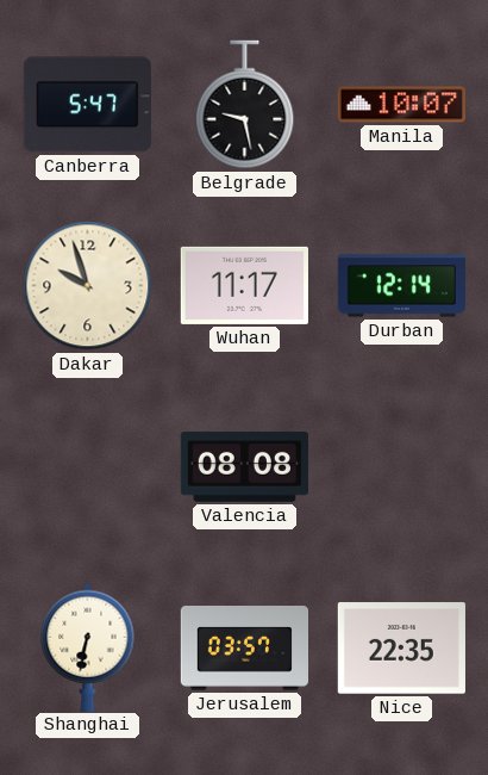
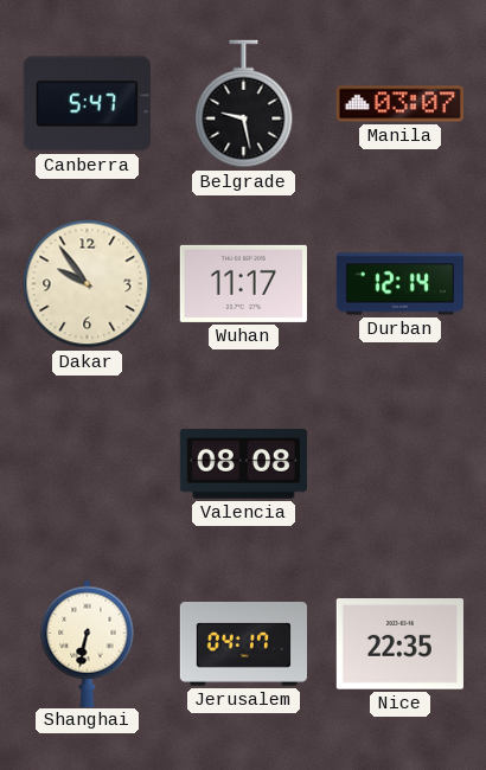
Manila: 10:07 -> 03:07 (399, 104)
Dakar: 9:57 -> 9:54 (88, 284)
Jerusalem: 03:57 -> 04:17 (243, 644)
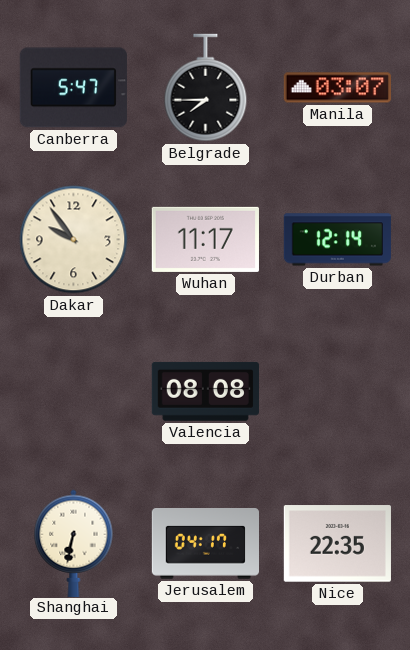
Belgrade: 9:28 -> 7:45 (206, 88)
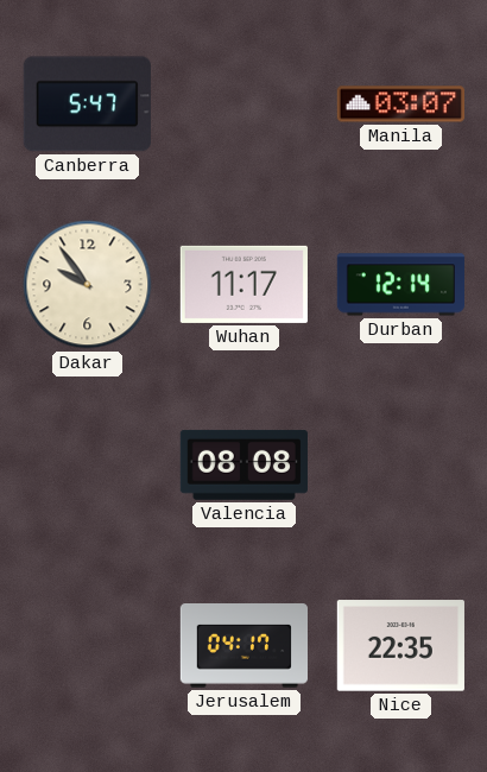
Belgrade: 7:45 -> none (206, 88)
Shanghai: 6:32 -> none (74, 543)
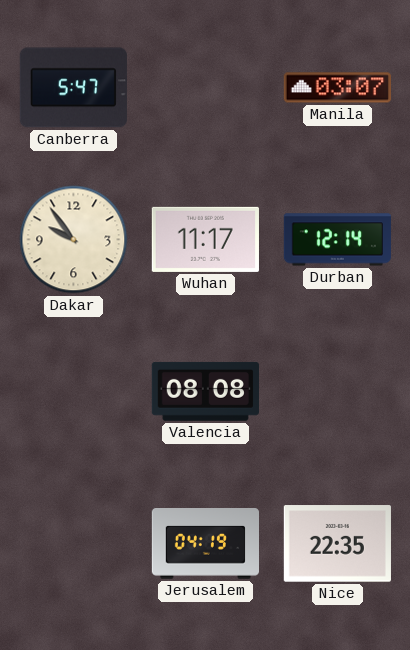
Jerusalem: 04:17 -> 04:19 (205, 544)
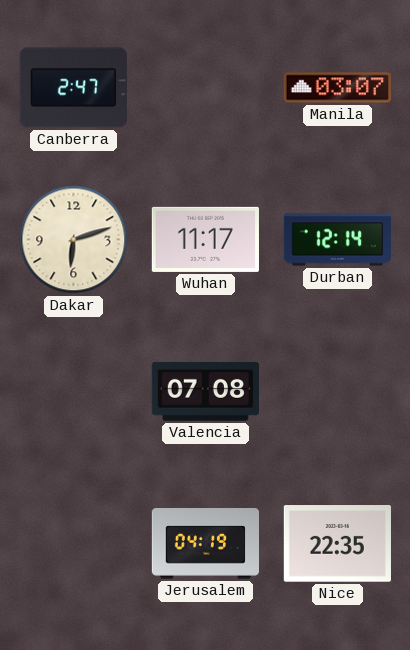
Canberra: 5:47 -> 2:47 (73, 88)
Dakar: 9:54 -> 6:12 (74, 240)
Valencia: 08:08 -> 07:08 (205, 391)
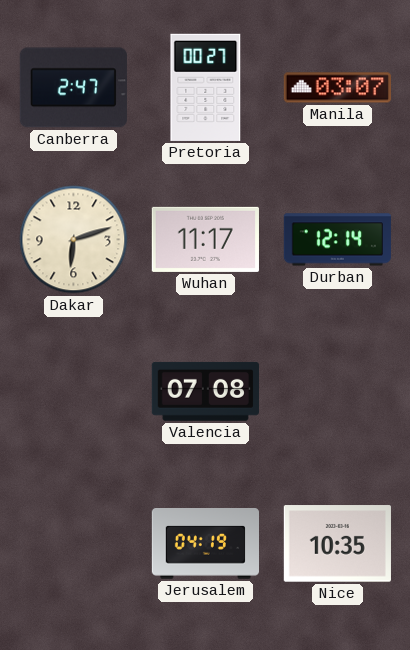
Pretoria: none -> 00:27 (206, 87)
Nice: 22:35 -> 10:35 (337, 544)
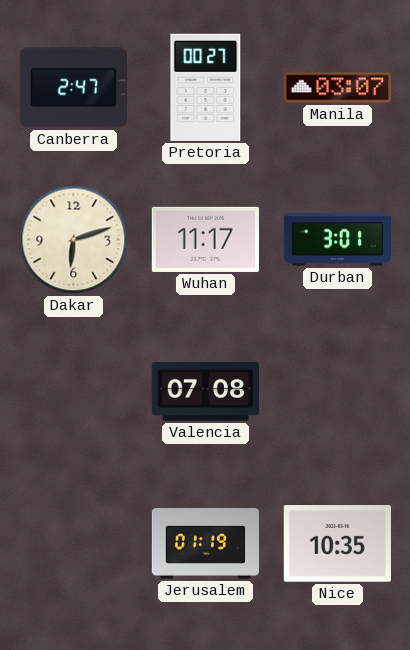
Durban: 12:14 -> 3:01 (337, 240)
Jerusalem: 04:19 -> 01:19 (205, 544)
